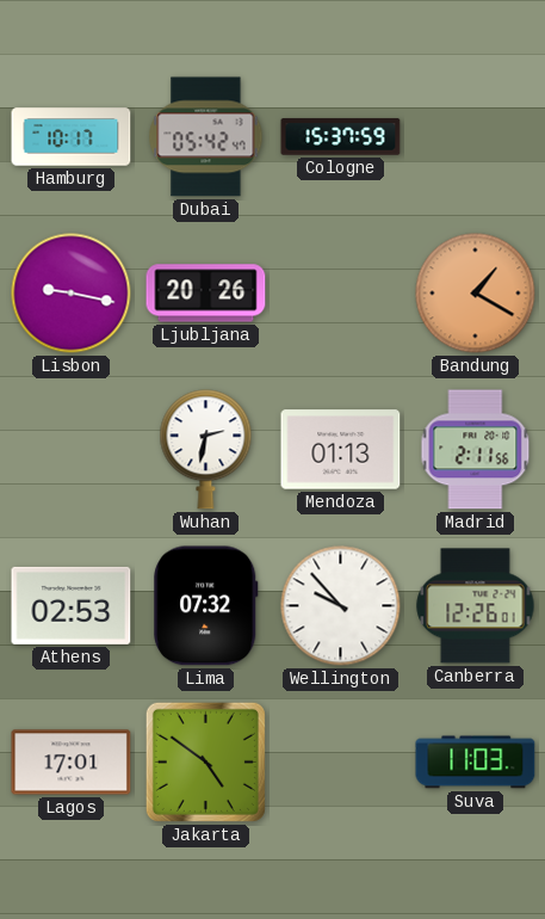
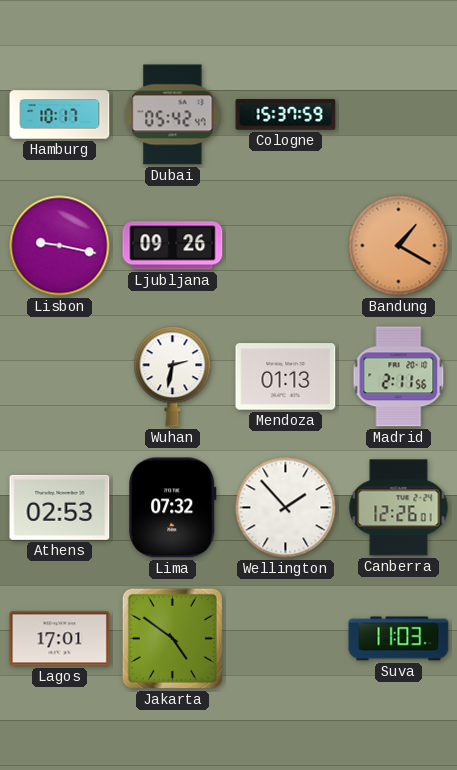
Ljubljana: 20:26 -> 09:26 (173, 246)
Wellington: 9:53 -> 1:53 (286, 508)
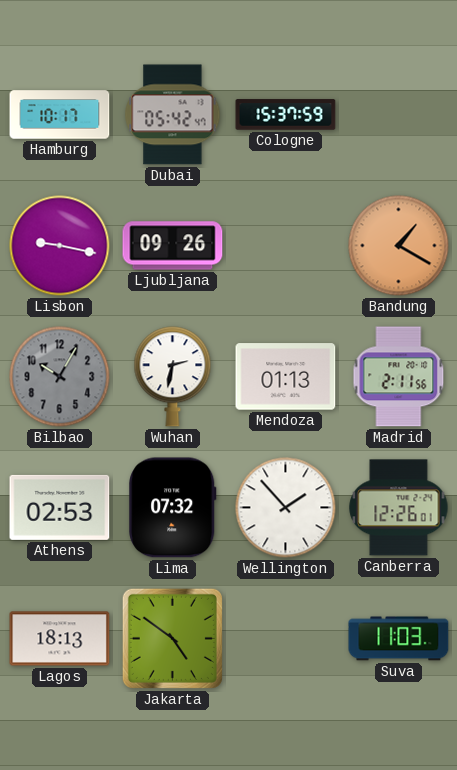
Bilbao: none -> 10:05 (60, 377)
Lagos: 17:01 -> 18:13 (60, 639)
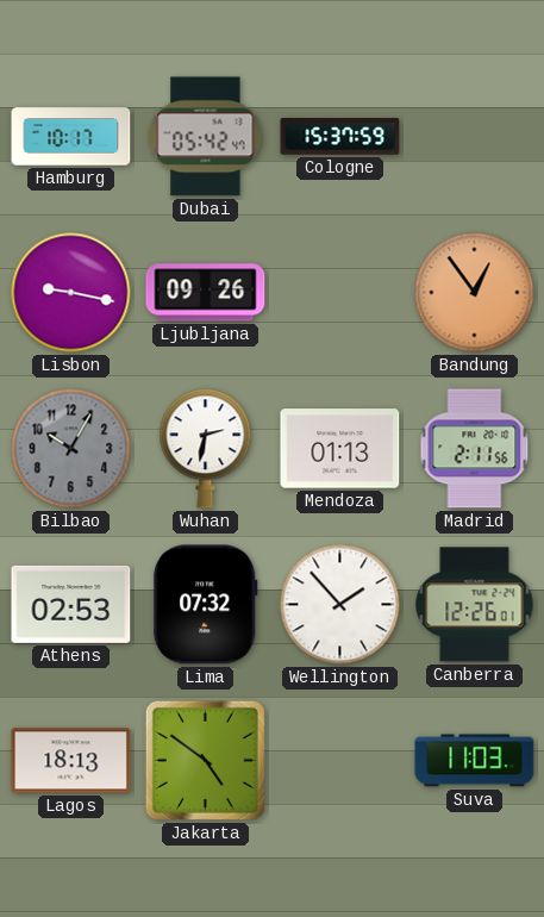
Bandung: 1:20 -> 12:54 (475, 293)
